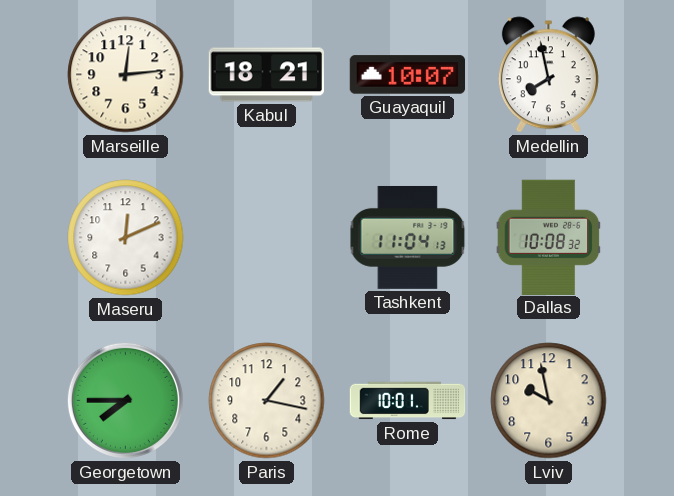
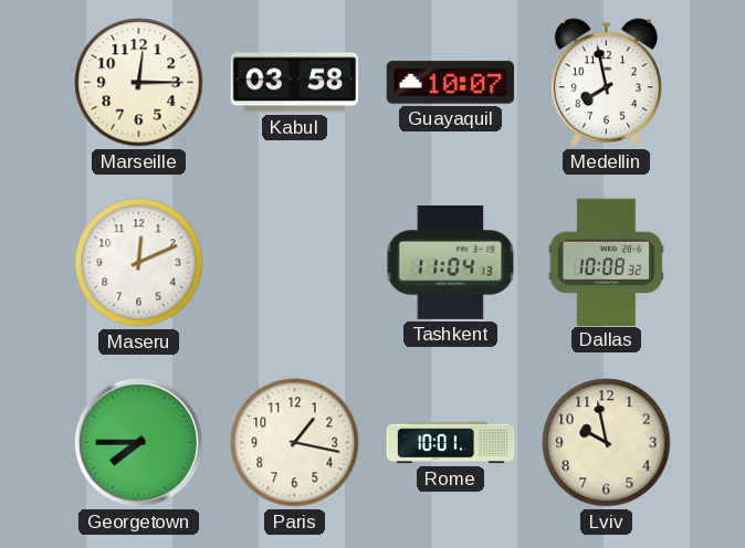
Marseille: 12:14 -> 12:15 (139, 83)
Kabul: 18:21 -> 03:58 (294, 83)
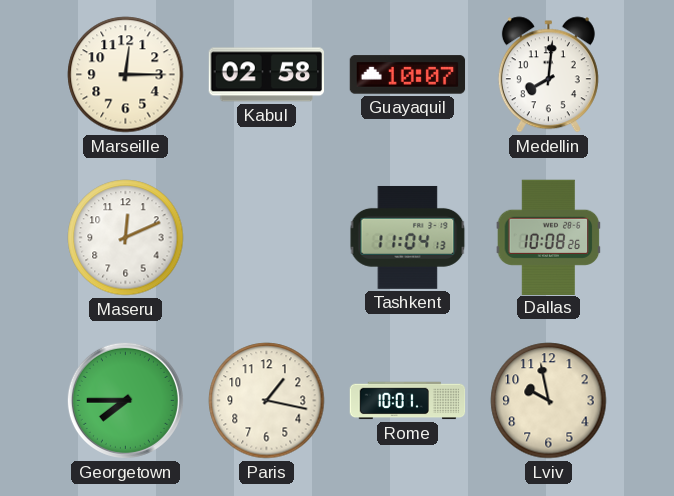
Kabul: 03:58 -> 02:58 (266, 75)
Medellin: 7:58 -> 8:01 (548, 75)
Dallas: 10:08:32 -> 10:08:26 (549, 237)
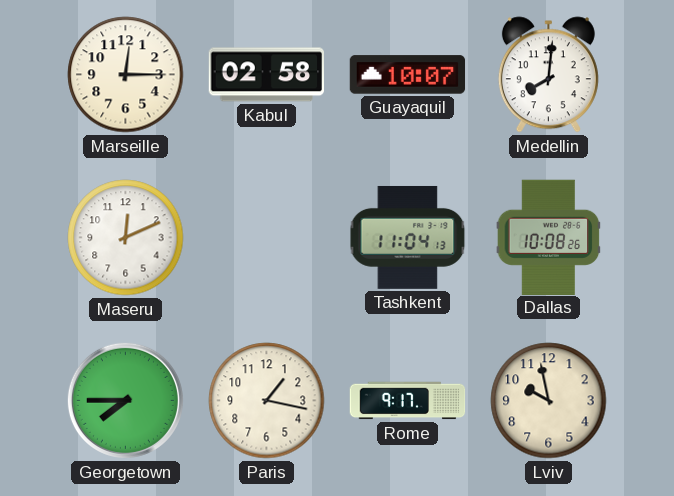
Rome: 10:01 -> 9:17 (408, 401)
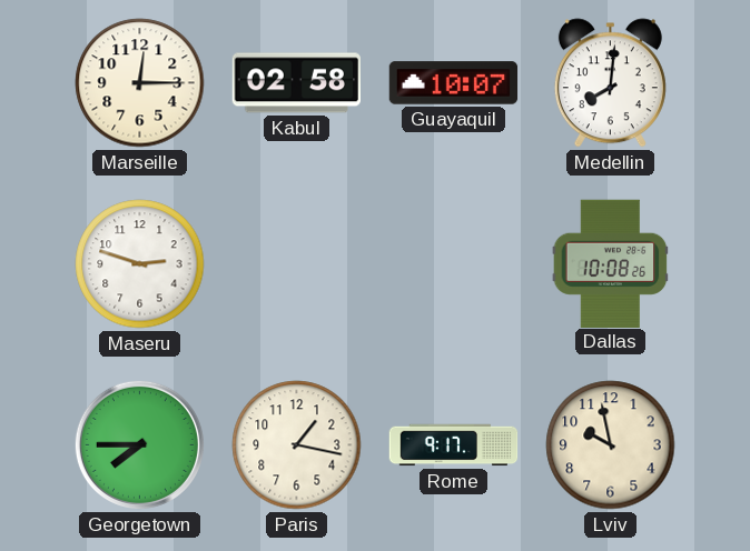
Maseru: 12:11 -> 2:48 (140, 264)
Tashkent: 11:04 -> none (408, 237)
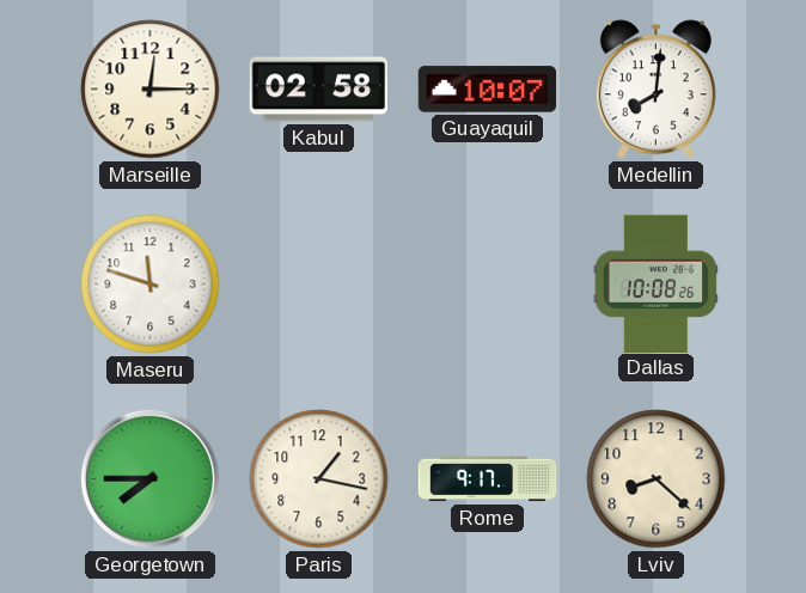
Maseru: 2:48 -> 11:48 (151, 285)
Lviv: 9:58 -> 8:22 (657, 479)
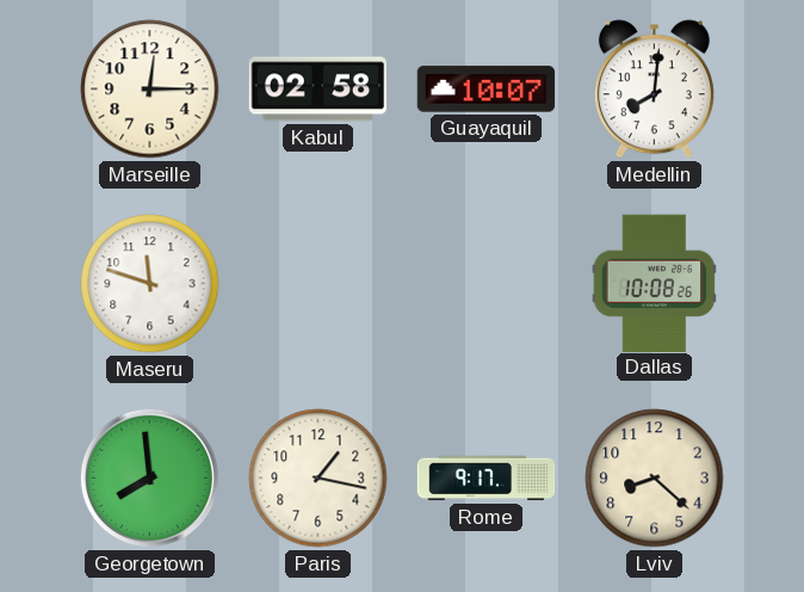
Georgetown: 7:45 -> 7:59 (149, 477)
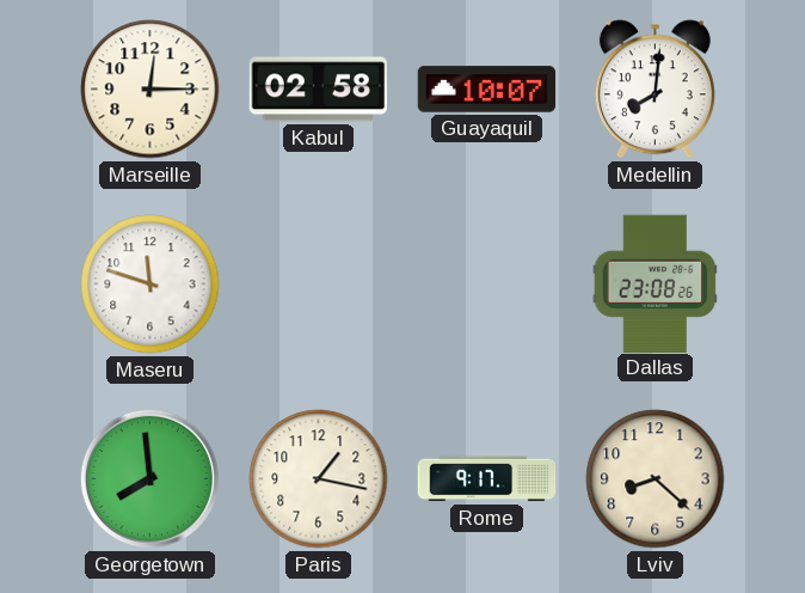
Dallas: 10:08 -> 23:08 (656, 283)
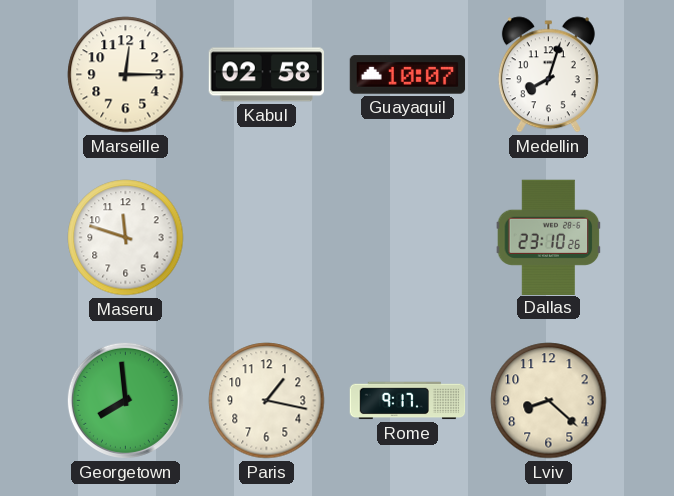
Medellin: 8:01 -> 8:03 (548, 75)
Dallas: 23:08 -> 23:10 (549, 237)
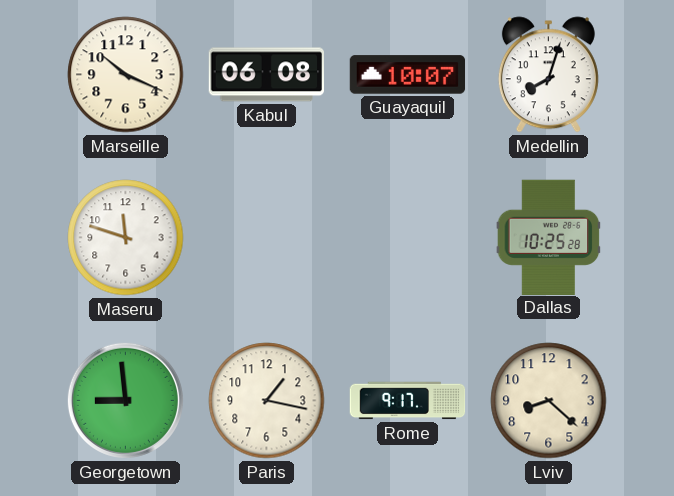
Marseille: 12:15 -> 10:19 (126, 75)
Kabul: 02:58 -> 06:08 (266, 75)
Dallas: 23:10 -> 10:25 (549, 237)
Georgetown: 7:59 -> 8:59 (125, 400)
